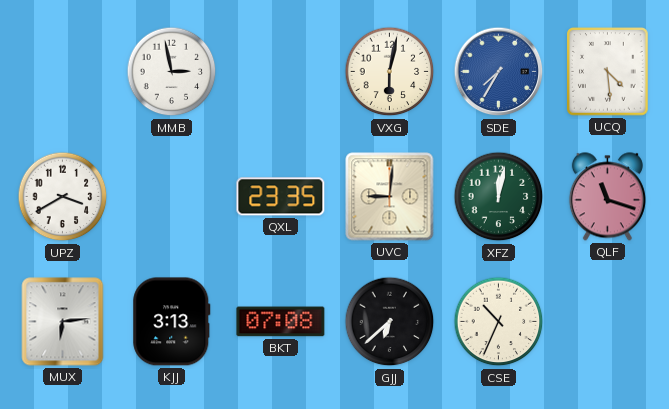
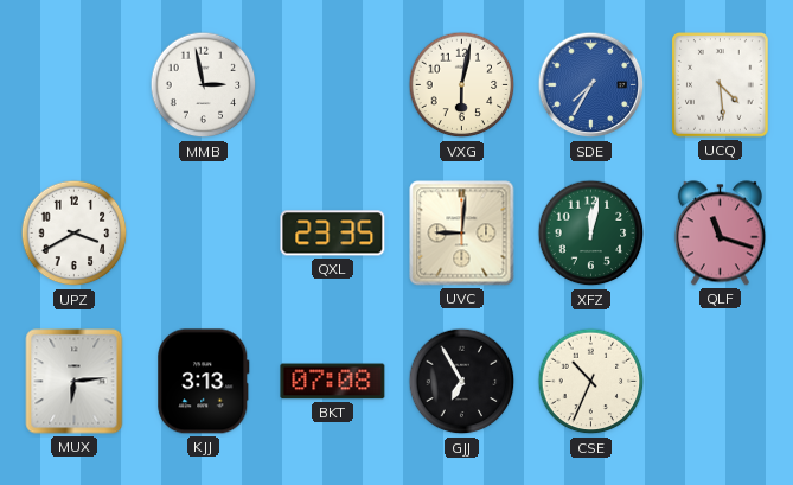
GJJ: 6:38 -> 6:55 (462, 382)
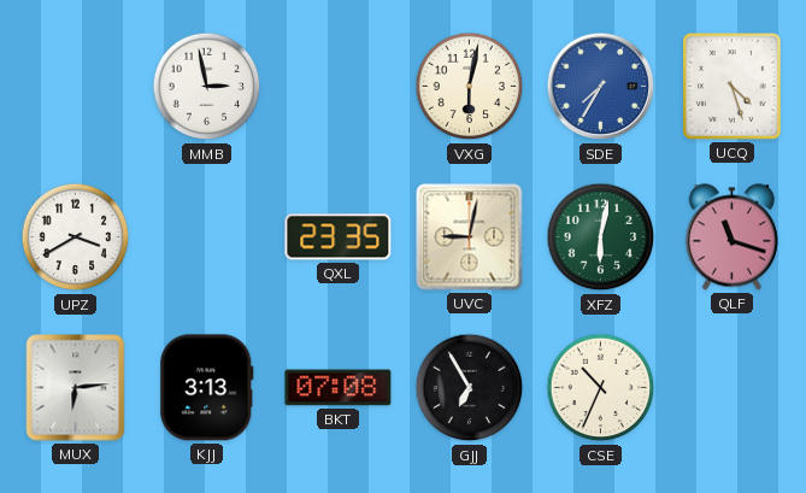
UCQ: 4:29 -> 4:27 (733, 87)
UVC: 9:01 -> 9:02 (470, 237)
XFZ: 12:02 -> 6:02 (601, 237)
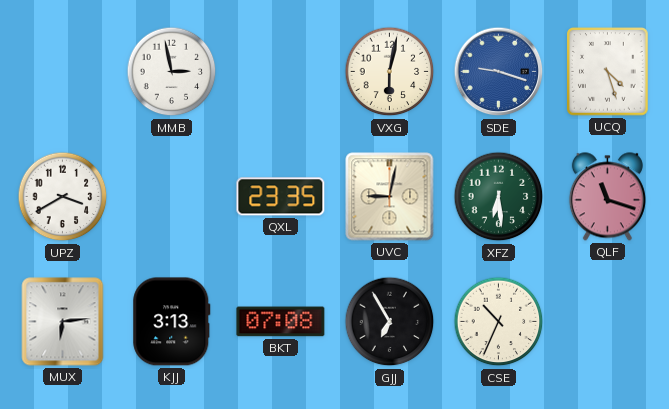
SDE: 7:35 -> 9:18 (499, 72)
XFZ: 6:02 -> 6:29 (499, 197)
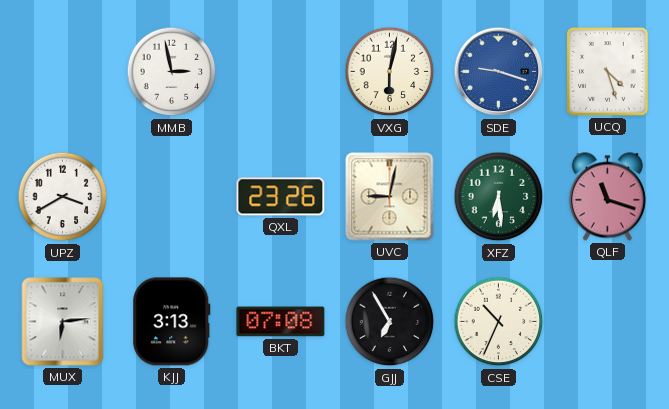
QXL: 23:35 -> 23:26 (281, 197)
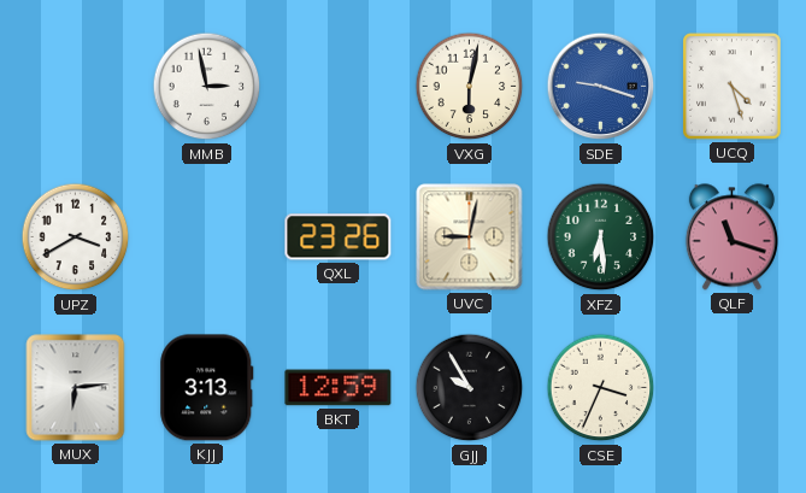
BKT: 07:08 -> 12:59 (339, 388)
GJJ: 6:55 -> 9:55 (470, 388)
CSE: 10:34 -> 3:34 (601, 388)
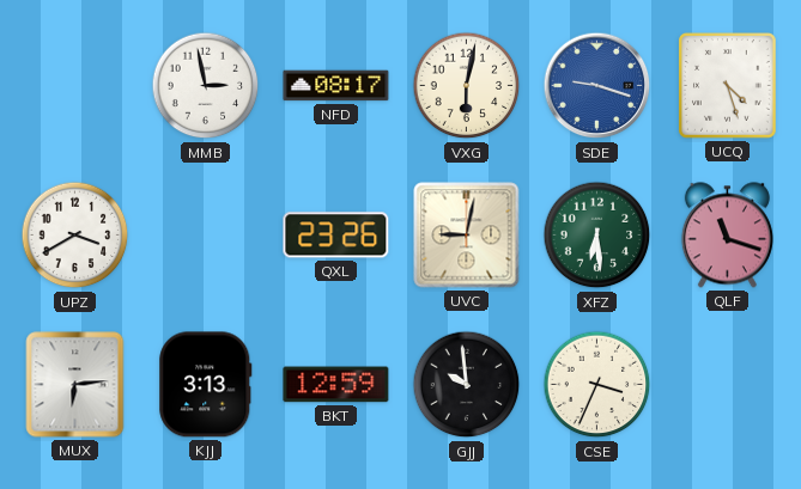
NFD: none -> 08:17 (336, 86)
GJJ: 9:55 -> 9:59 (467, 385)
